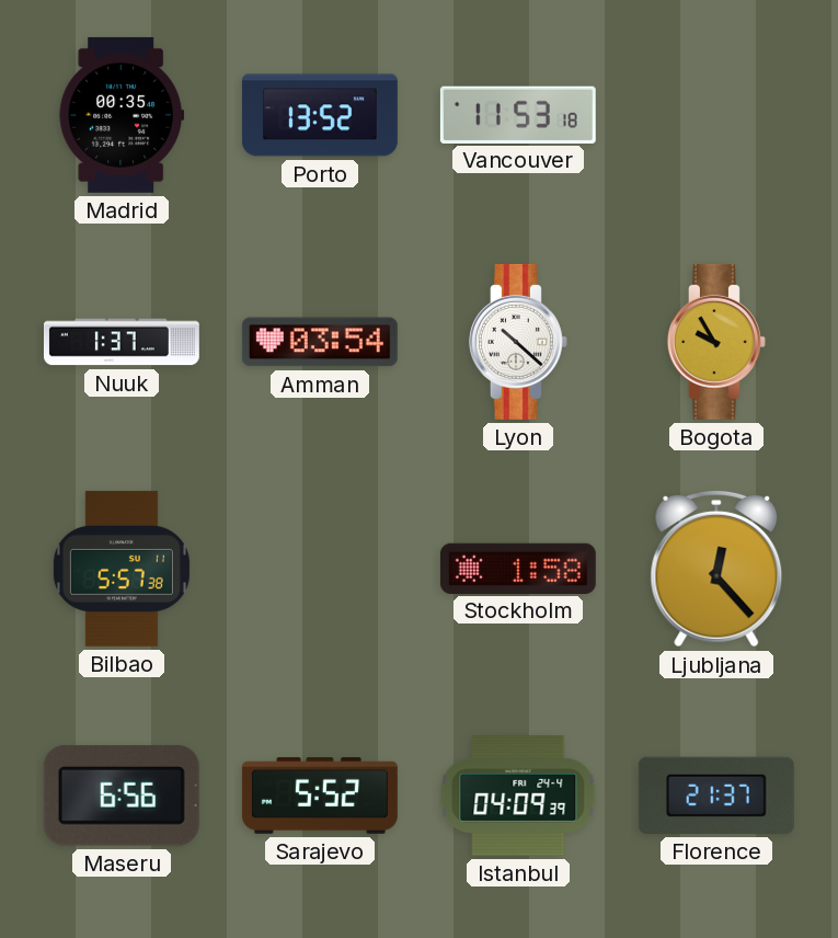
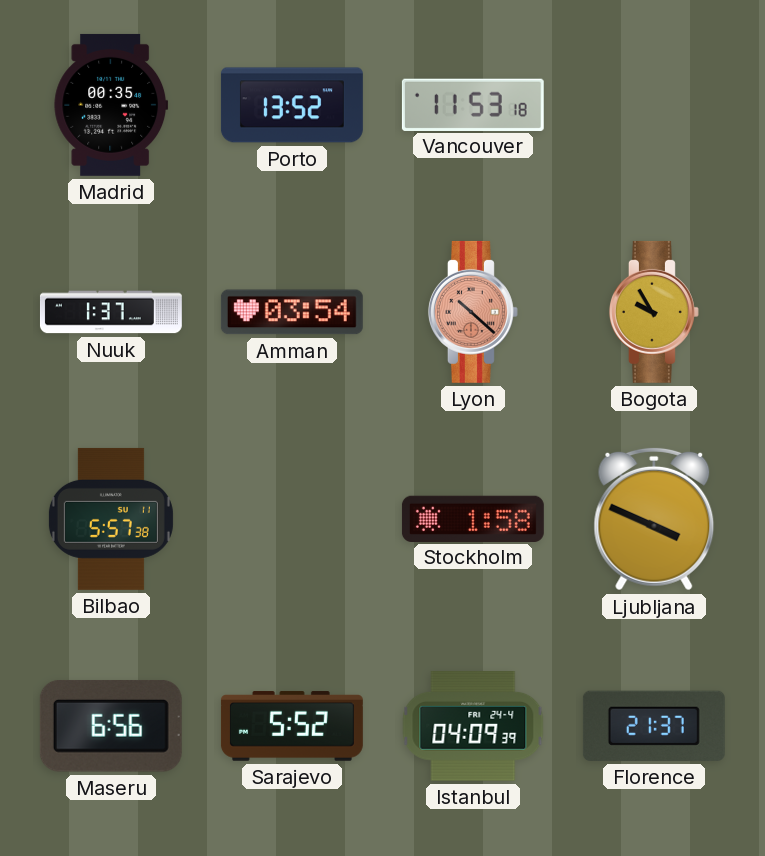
Lyon dial: white -> salmon (473, 312)
Ljubljana: 12:23 -> 3:49 (654, 519)
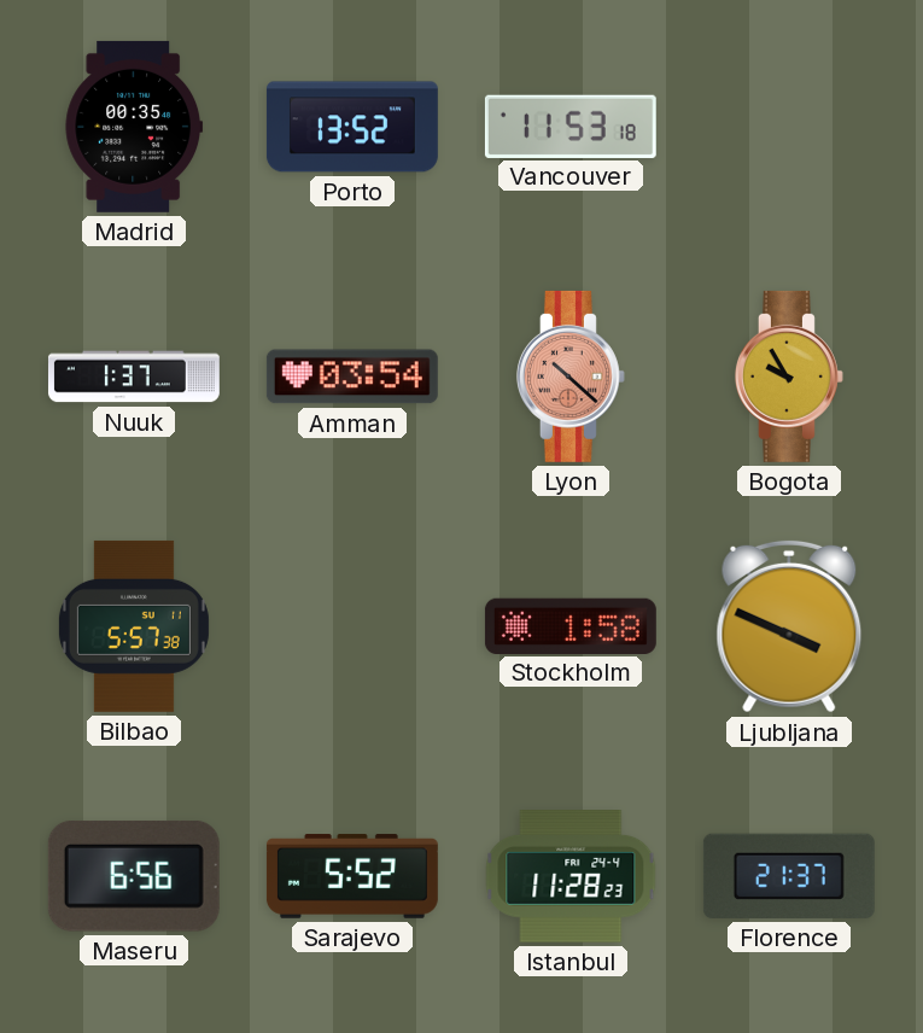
Istanbul: 04:09 -> 11:28 (571, 877)
